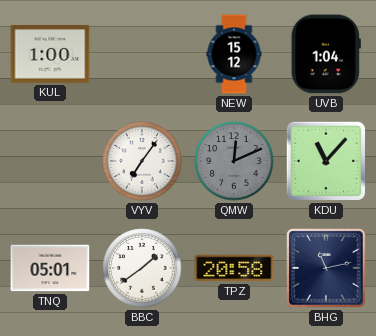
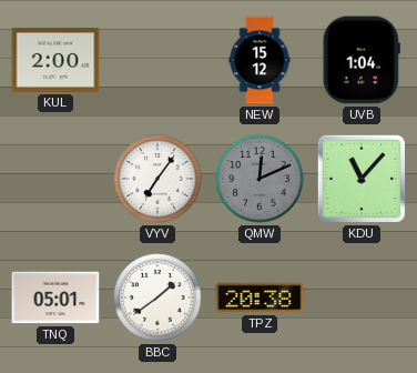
KUL: 1:00 -> 2:00 (55, 60)
TPZ: 20:58 -> 20:38 (260, 298)
BHG: 11:13 -> none (326, 268)
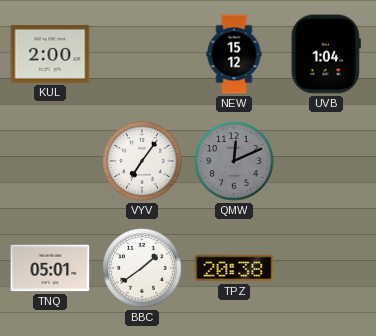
KDU: 11:07 -> none (360, 179)
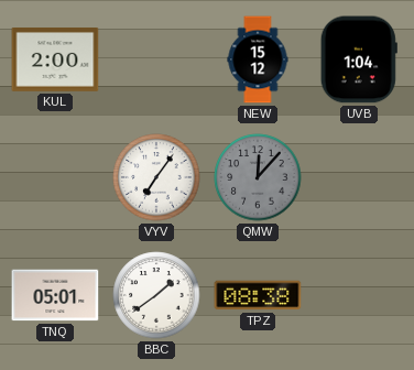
QMW: 12:11 -> 12:07 (258, 177)
TPZ: 20:38 -> 08:38 (258, 295)
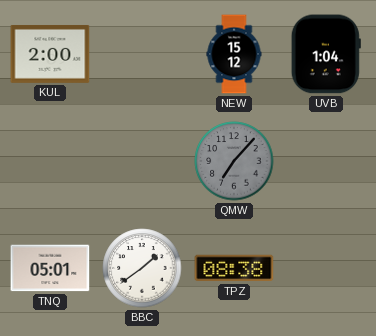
VYV: 7:06 -> none (156, 177)
QMW: 12:07 -> 7:07 (234, 161)
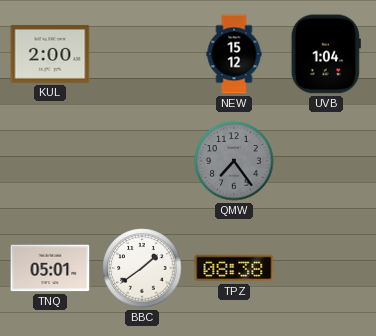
QMW: 7:07 -> 7:24 (234, 161)
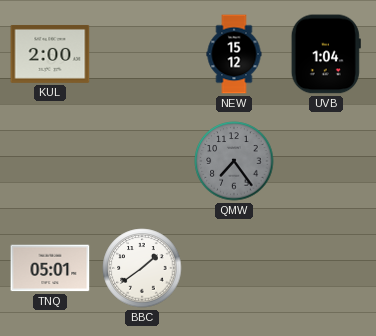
TPZ: 08:38 -> none (234, 268)
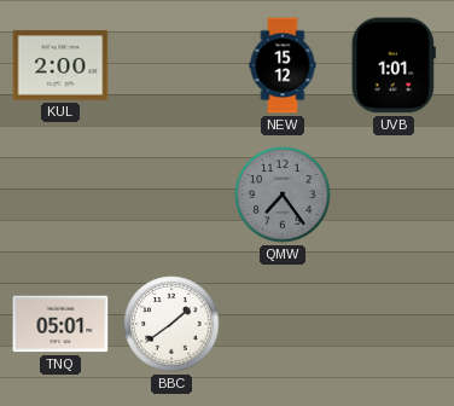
UVB: 1:04 -> 1:01 (394, 65)
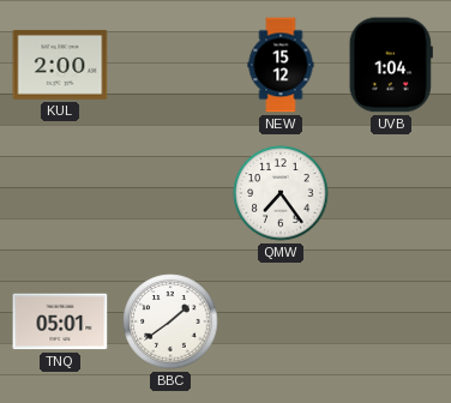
UVB: 1:01 -> 1:04 (391, 65)
QMW dial: grey -> white (281, 193)
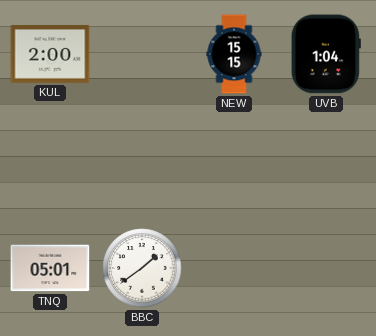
NEW: 15:12 -> 15:15 (234, 54)
QMW: 7:24 -> none (281, 193)
